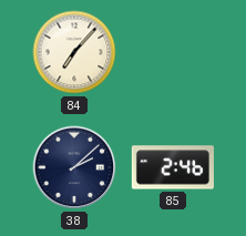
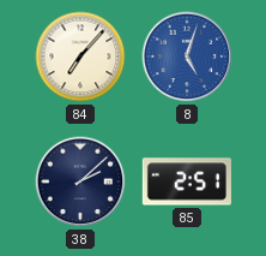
8: none -> 5:03 (187, 56)
85: 2:46 -> 2:51 (187, 181)
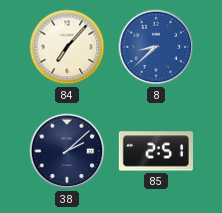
8: 5:03 -> 8:38 (156, 47)
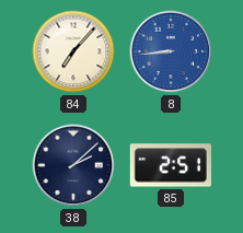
8: 8:38 -> 8:44 (171, 51)
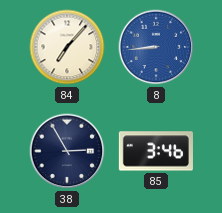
38: 2:08 -> 2:55 (67, 151)
85: 2:51 -> 3:46 (156, 151)
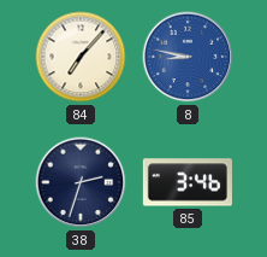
8: 8:44 -> 8:47 (188, 57)
38: 2:55 -> 2:33 (81, 182)
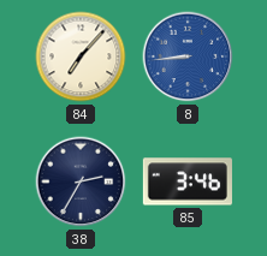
8: 8:47 -> 8:44 (188, 56)
38: 2:33 -> 2:35 (81, 181)
